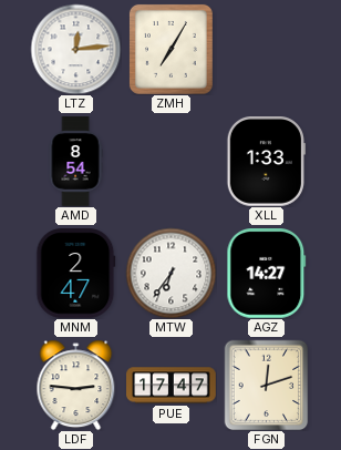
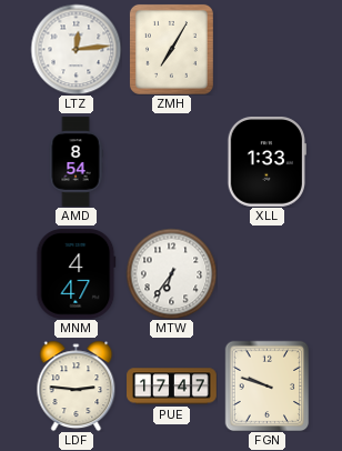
MNM: 2:47 -> 4:47 (77, 274)
AGZ: 14:27 -> none (267, 274)
FGN: 12:12 -> 9:48 (268, 385)
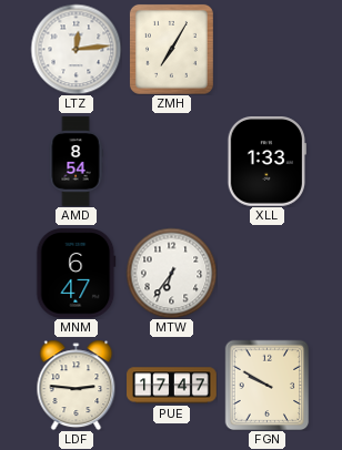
MNM: 4:47 -> 6:47 (77, 274)
FGN: 9:48 -> 9:50 (268, 385)
